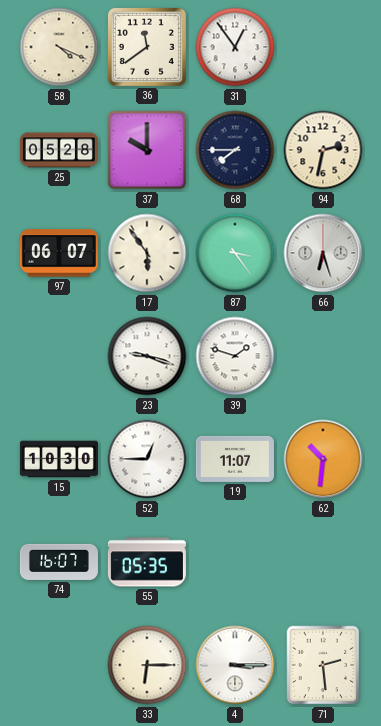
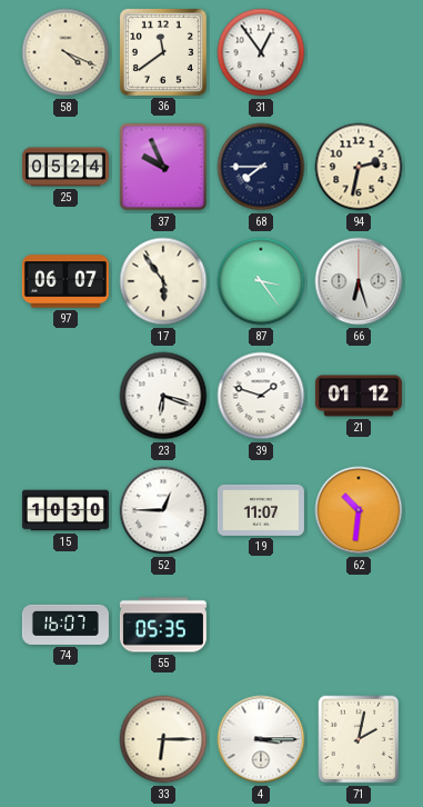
25: 05:28 -> 05:24 (66, 167)
37: 10:00 -> 9:56 (163, 167)
23: 9:18 -> 6:18 (163, 396)
21: none -> 01:12 (359, 396)
71: 2:29 -> 2:02 (359, 739)
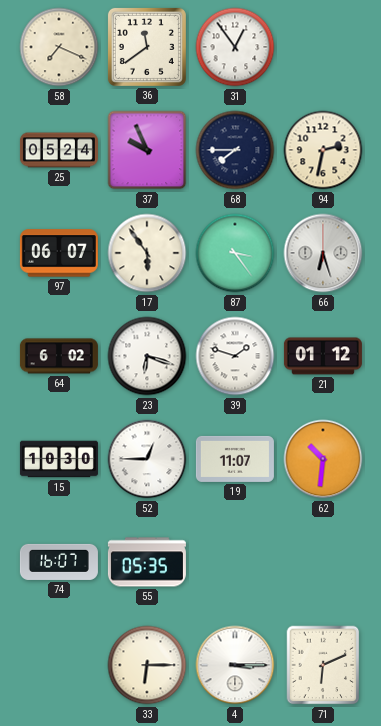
58: 4:19 -> 7:19 (59, 47)
64: none -> 6:02 (59, 356)
71: 2:02 -> 6:11 (323, 665)
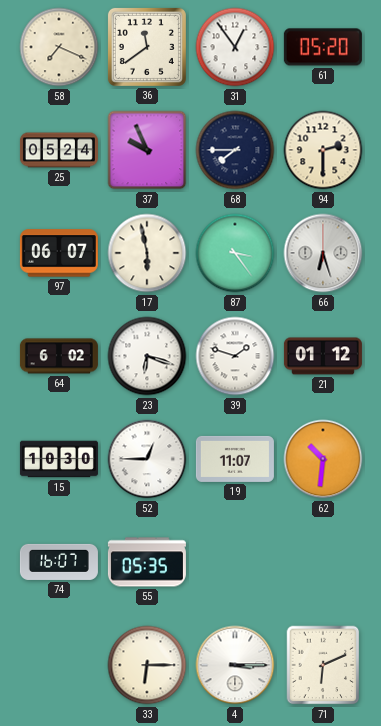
61: none -> 05:20 (323, 47)
94: 2:32 -> 2:30 (323, 150)
17: 5:54 -> 5:58 (147, 253)
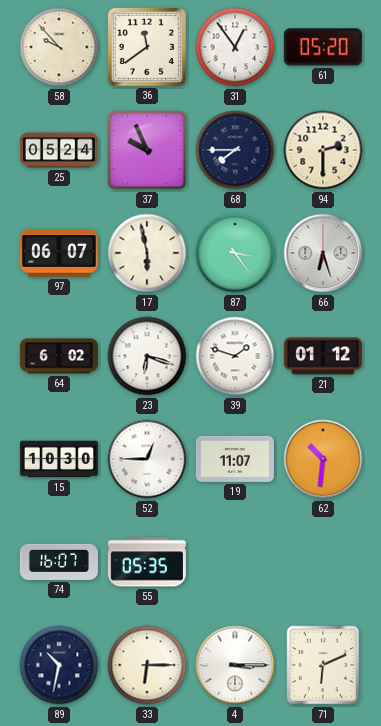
58: 7:19 -> 9:53 (59, 47)
89: none -> 10:32 (59, 665)
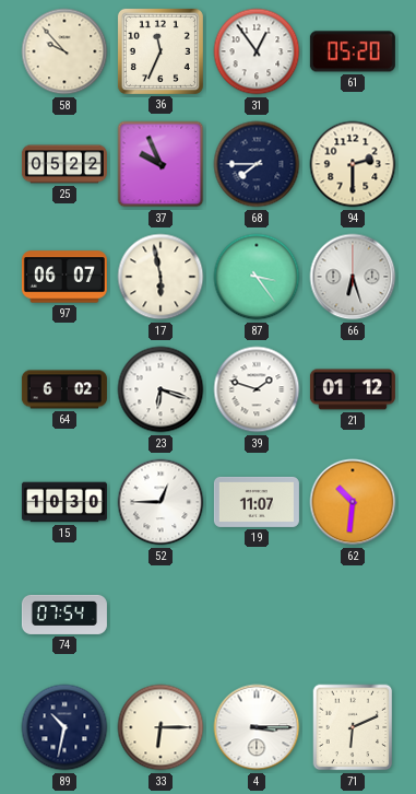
36: 11:39 -> 11:34 (161, 51)
25: 05:24 -> 05:22 (64, 164)
74: 16:07 -> 07:54 (64, 615)
55: 05:35 -> none (147, 562)
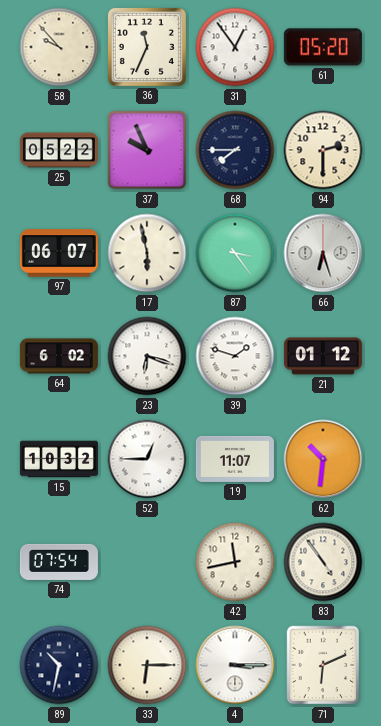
15: 10:30 -> 10:32 (59, 459)
42: none -> 11:43 (235, 562)
83: none -> 4:54 (323, 562)
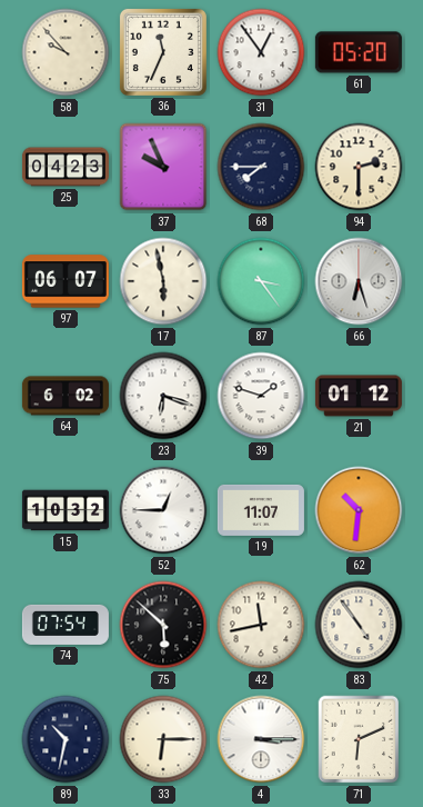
25: 05:22 -> 04:23 (66, 167)
75: none -> 5:52 (163, 625)
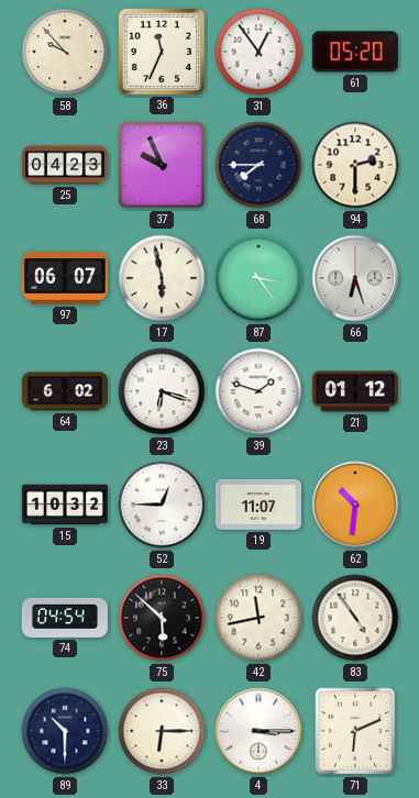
74: 07:54 -> 04:54 (65, 618)
89: 10:32 -> 10:30 (65, 731)
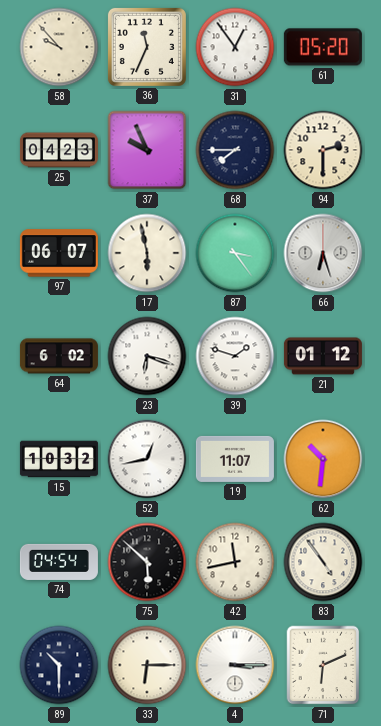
52: 12:45 -> 12:43 (147, 459)
